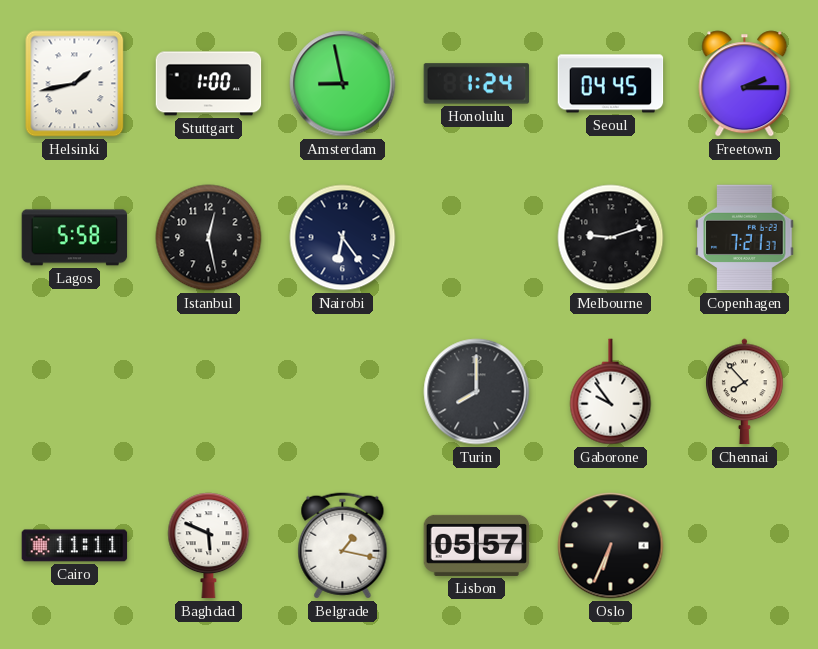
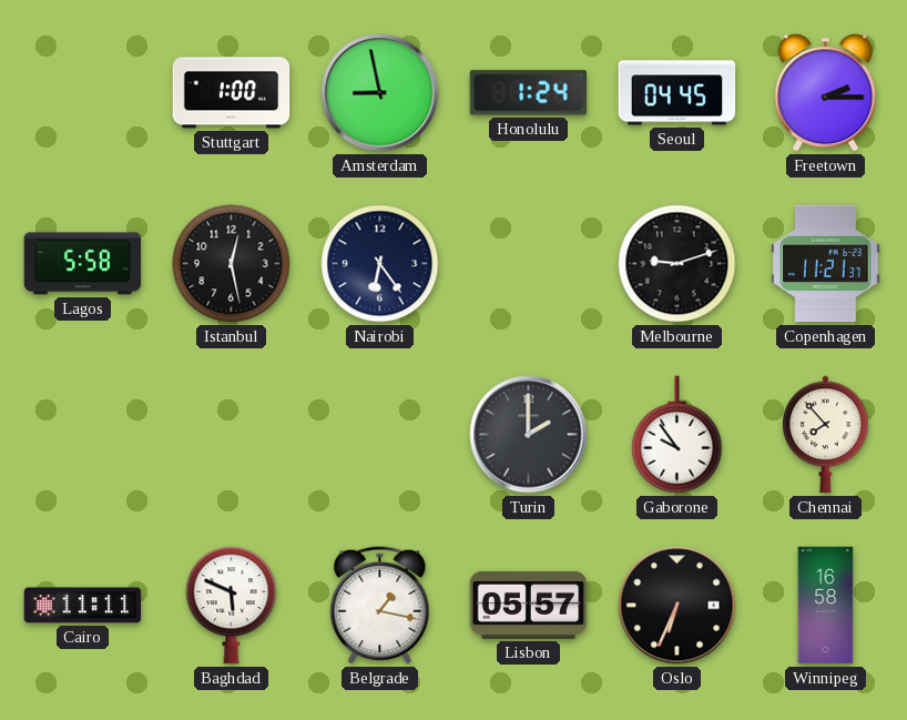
Helsinki: 1:43 -> none (75, 84)
Copenhagen: 7:21 -> 11:21 (826, 264)
Turin: 8:00 -> 2:00 (529, 435)
Winnipeg: none -> 16:58 (826, 606)
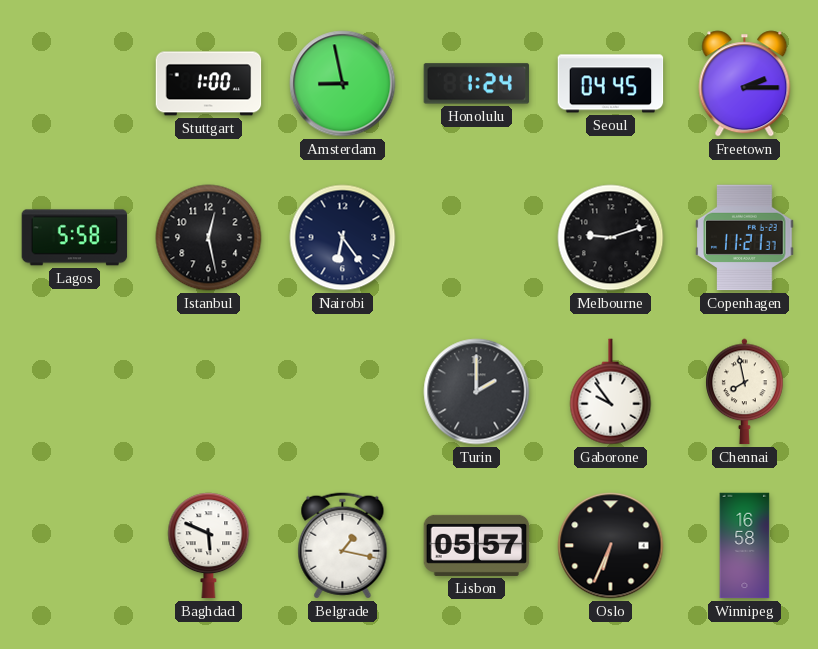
Chennai: 7:53 -> 7:58 (745, 392)
Cairo: 11:11 -> none (83, 606)
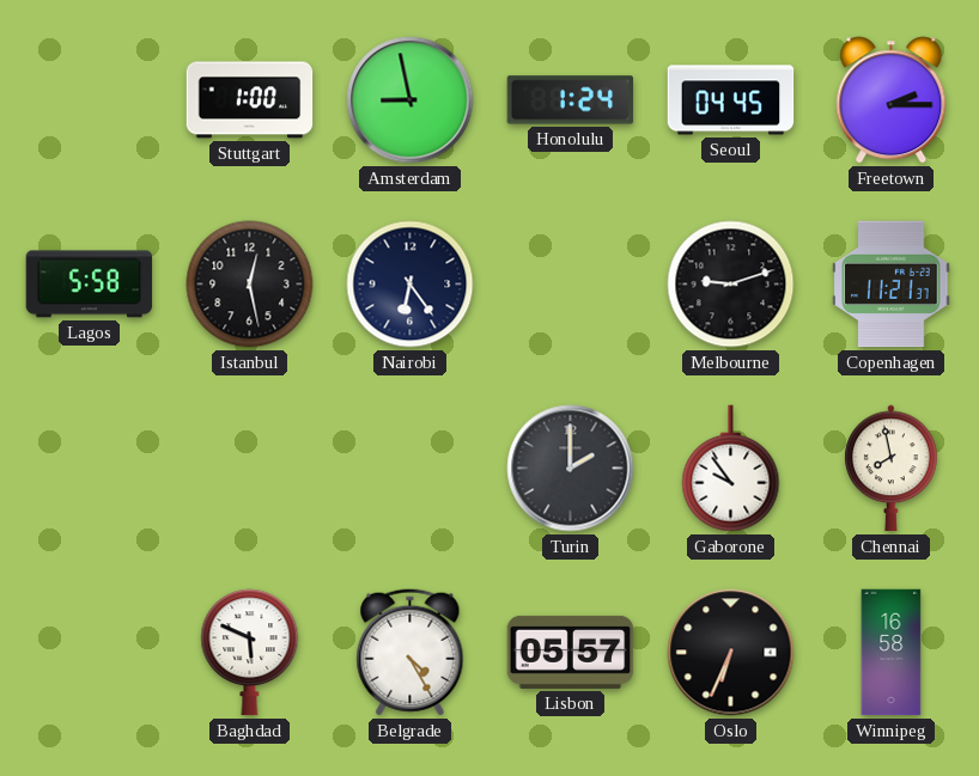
Belgrade: 1:17 -> 4:25 (411, 653)
